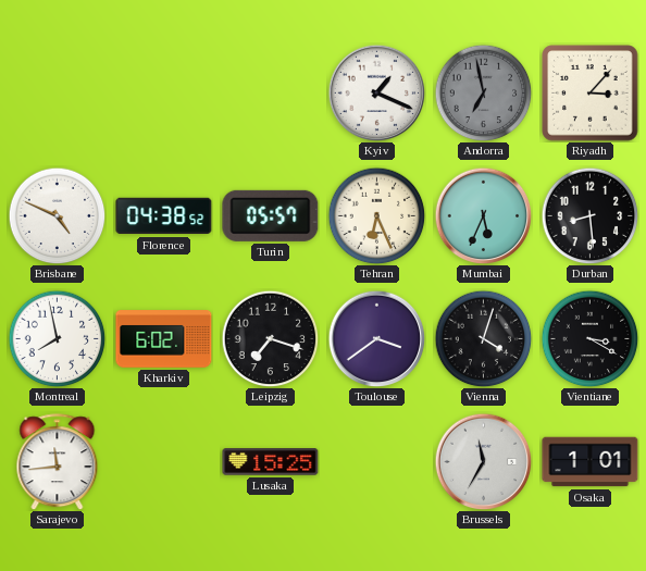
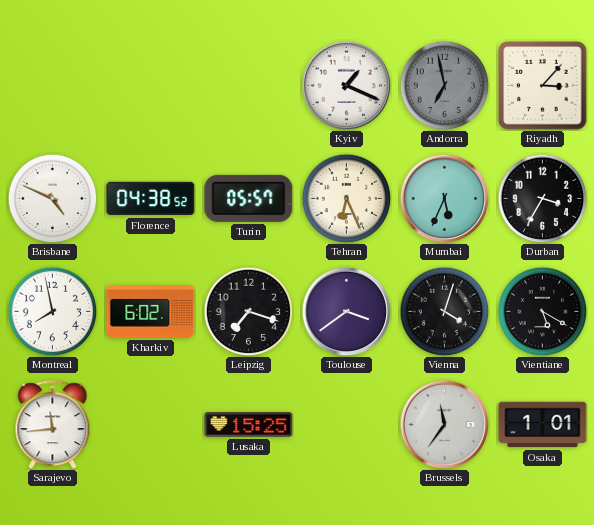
Durban: 8:29 -> 3:35 (542, 198)
Vientiane: 3:20 -> 5:20 (542, 311)
Brussels: 11:35 -> 11:36 (444, 424)
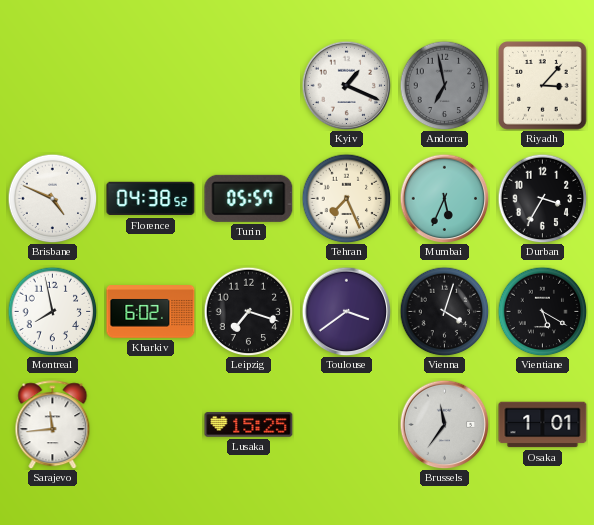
Tehran: 6:26 -> 7:26 (346, 198)
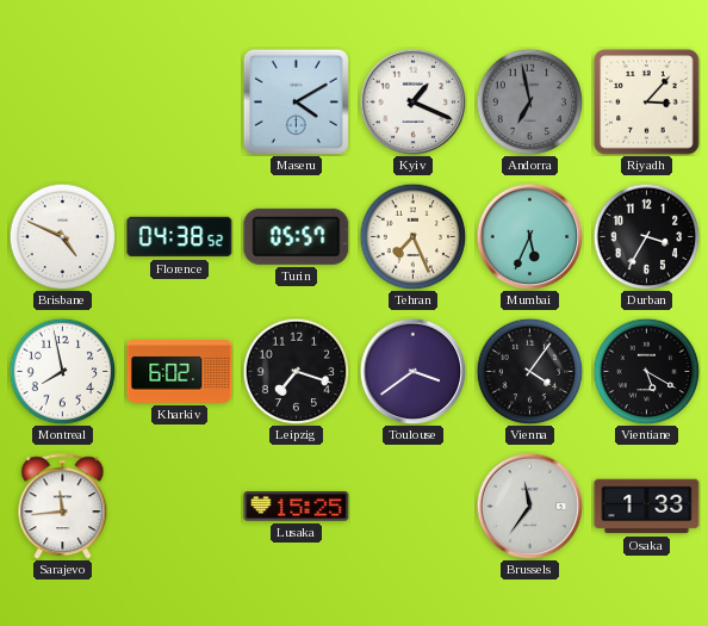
Maseru: none -> 4:10 (296, 101)
Vienna: 4:03 -> 4:06 (529, 371)
Osaka: 1:01 -> 1:33 (647, 507)
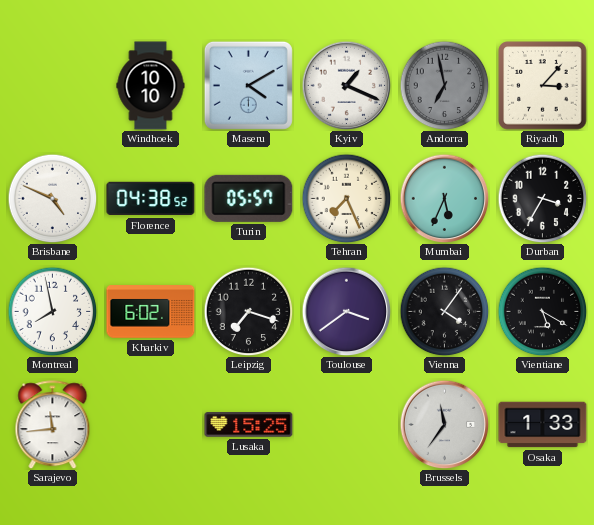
Windhoek: none -> 10:10 (151, 86)
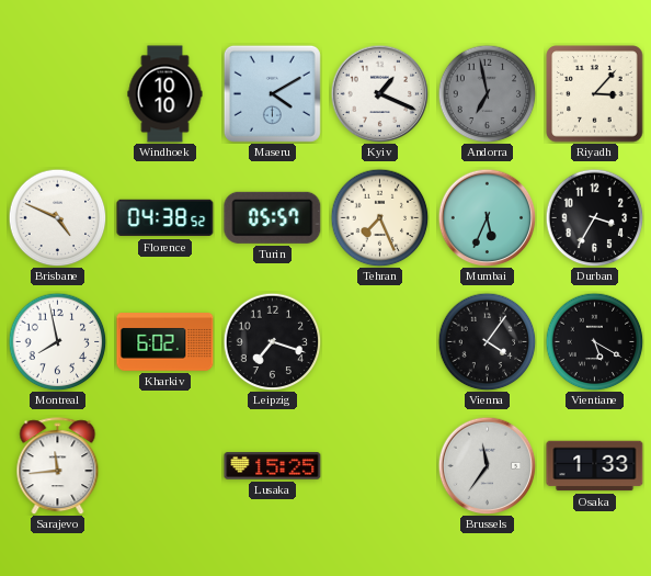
Toulouse: 3:39 -> none (346, 311)
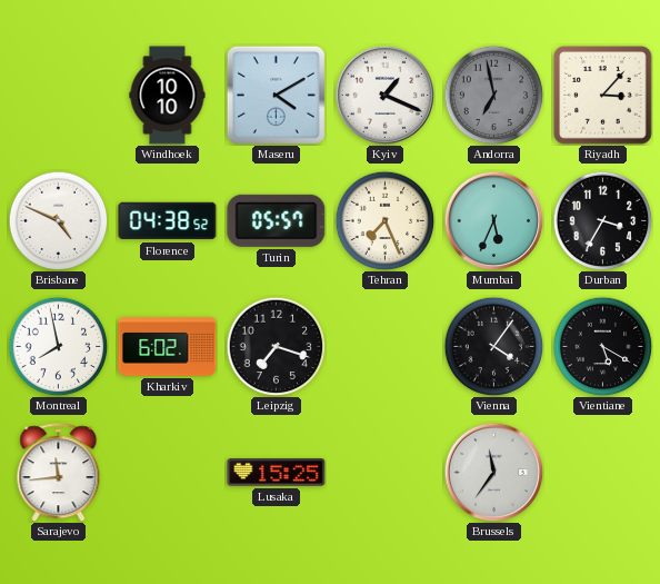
Osaka: 1:33 -> none (595, 466)
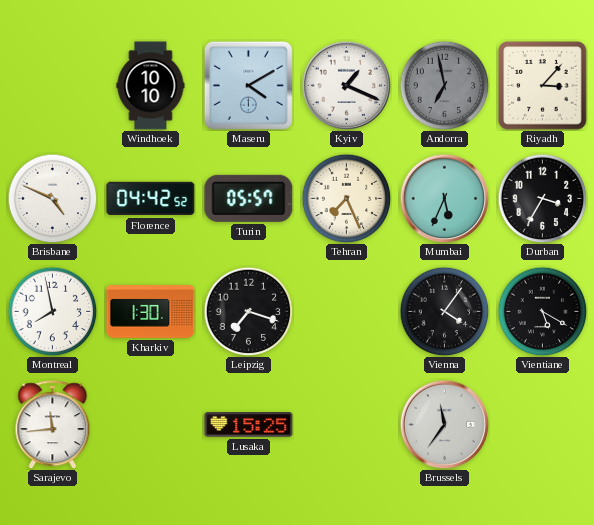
Florence: 04:38 -> 04:42 (151, 199)
Kharkiv: 6:02 -> 1:30 (151, 312)
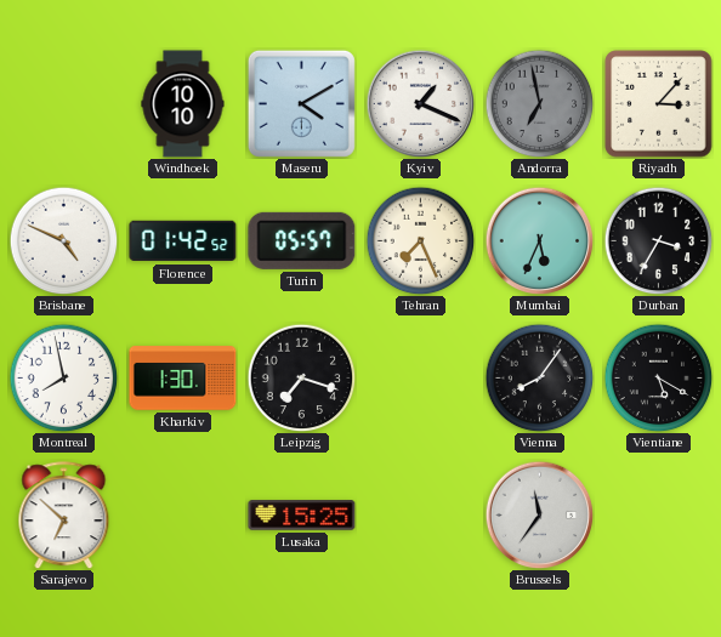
Florence: 04:42 -> 01:42 (183, 241)
Vienna: 4:06 -> 8:06 (539, 377)
Sarajevo: 11:44 -> 6:52 (64, 516)
